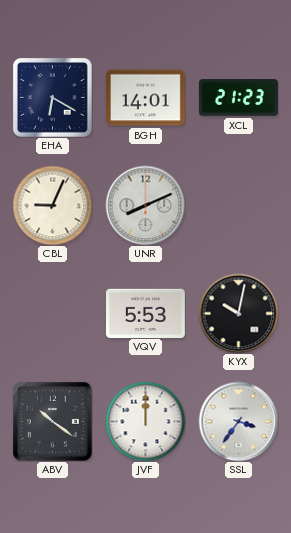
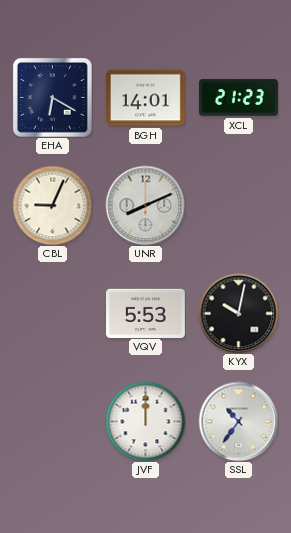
ABV: 10:21 -> none (52, 421)
SSL: 3:36 -> 10:36 (238, 421)
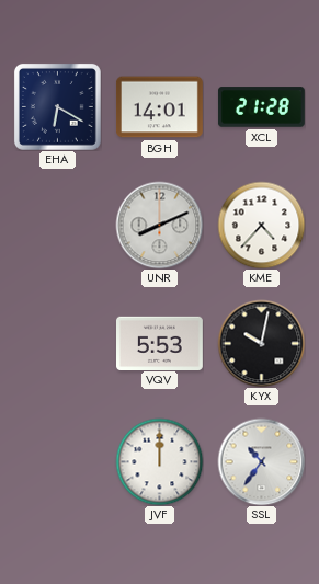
XCL: 21:23 -> 21:28 (261, 107)
CBL: 9:04 -> none (52, 205)
KME: none -> 4:37 (261, 225)
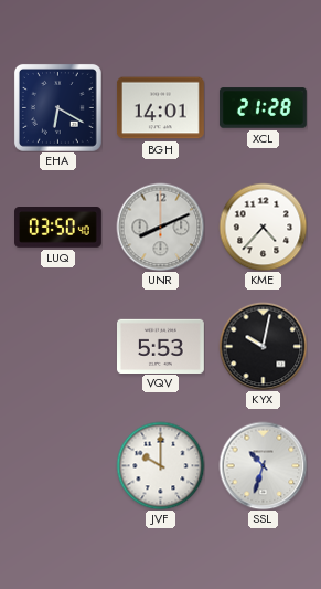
LUQ: none -> 03:50 (58, 228)
JVF: 12:00 -> 10:00 (160, 465)
SSL: 10:36 -> 10:33 (263, 465)
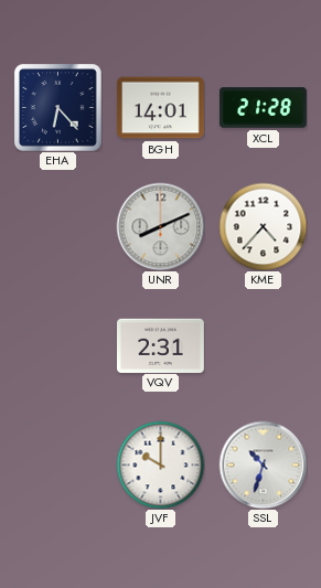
EHA: 6:20 -> 6:23 (57, 107)
LUQ: 03:50 -> none (58, 228)
VQV: 5:53 -> 2:31 (161, 345)
KYX: 10:02 -> none (263, 346)
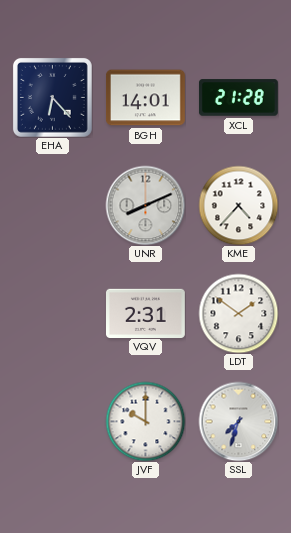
LDT: none -> 1:51 (238, 313)
SSL: 10:33 -> 7:33 (238, 421)
